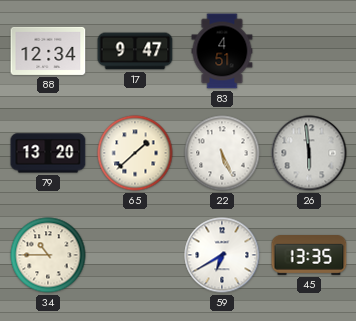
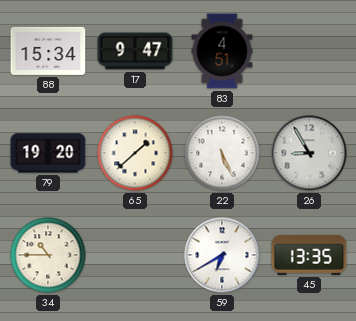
88: 12:34 -> 15:34 (48, 51)
79: 13:20 -> 19:20 (48, 153)
26: 5:59 -> 8:55 (309, 153)
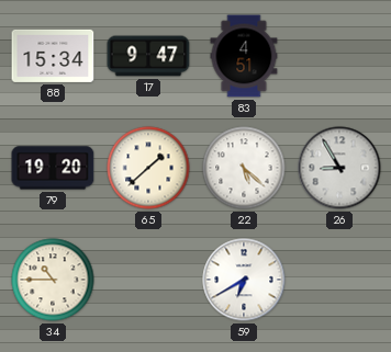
22: 5:26 -> 5:22 (244, 168)
45: 13:35 -> none (309, 256)
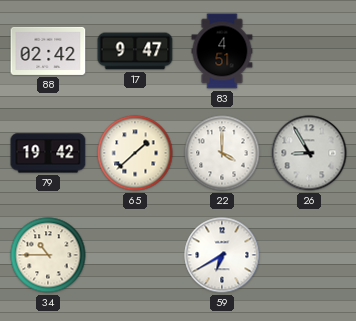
88: 15:34 -> 02:42 (48, 51)
79: 19:20 -> 19:42 (48, 153)
22: 5:22 -> 4:00 (222, 153)
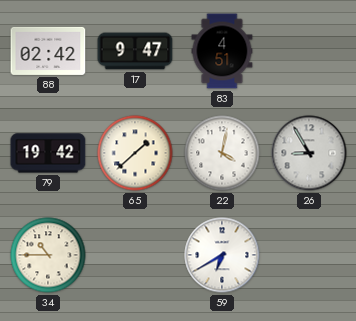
22: 4:00 -> 4:02 (222, 153)
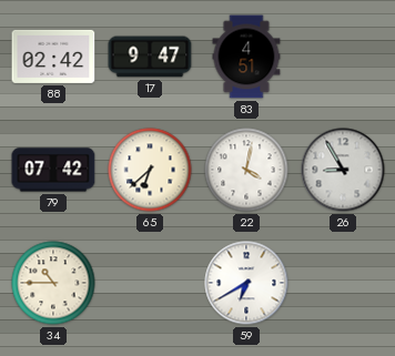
79: 19:42 -> 07:42 (53, 170)
65: 1:38 -> 6:38 (150, 170)
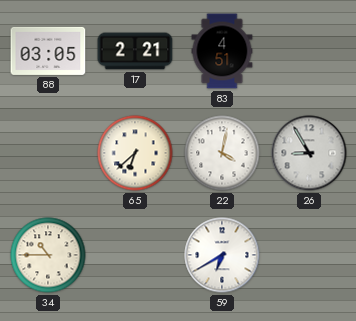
88: 02:42 -> 03:05 (48, 51)
17: 9:47 -> 2:21 (135, 51)
79: 07:42 -> none (53, 170)
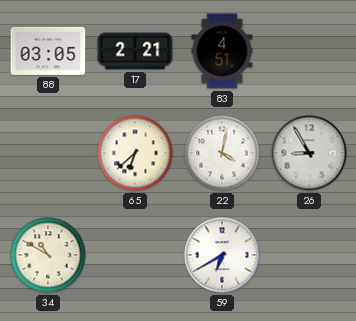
34: 10:45 -> 10:50 (48, 255)
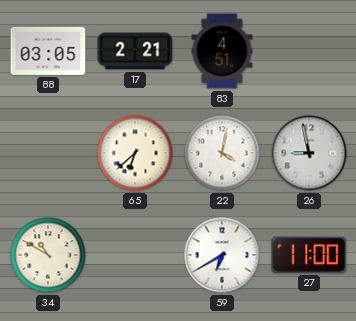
26: 8:55 -> 8:58 (309, 153)
27: none -> 11:00 (309, 255)
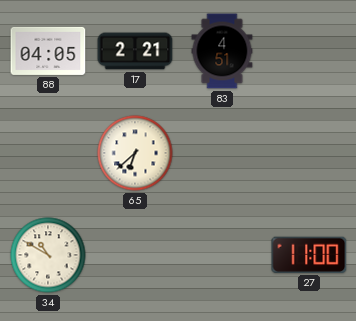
88: 03:05 -> 04:05 (48, 51)
22: 4:02 -> none (222, 153)
26: 8:58 -> none (309, 153)
59: 6:40 -> none (222, 255)
